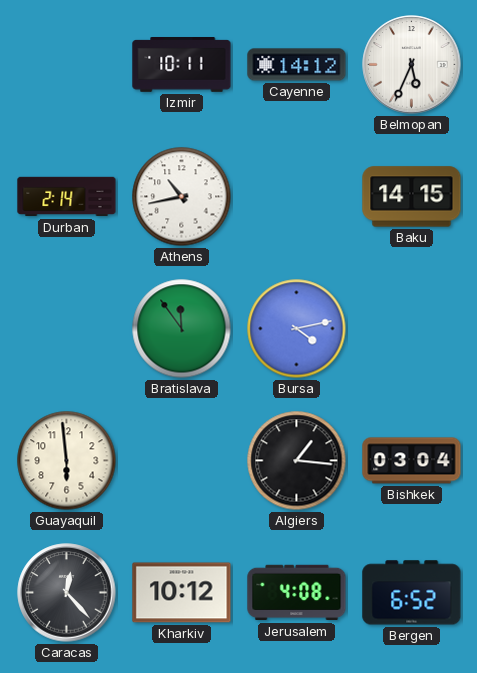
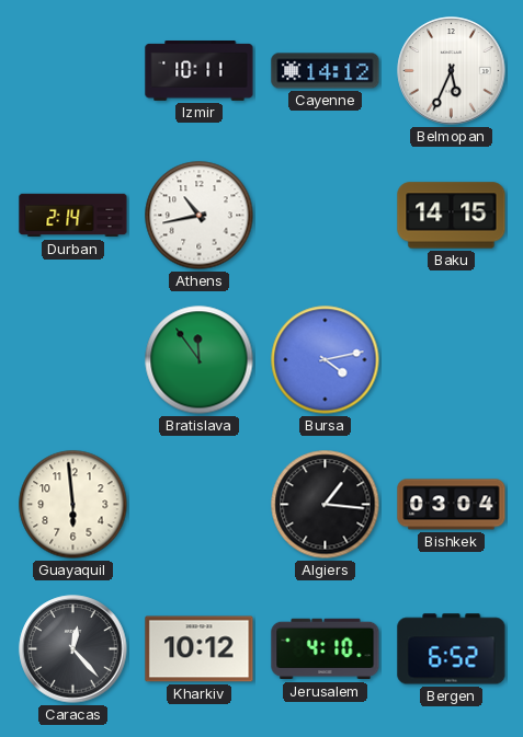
Jerusalem: 4:08 -> 4:10 (326, 649)
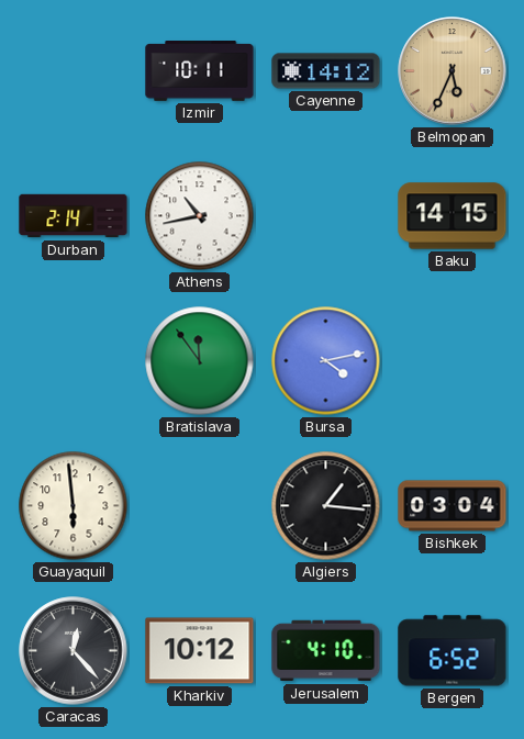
Belmopan dial: white -> champagne (453, 71)
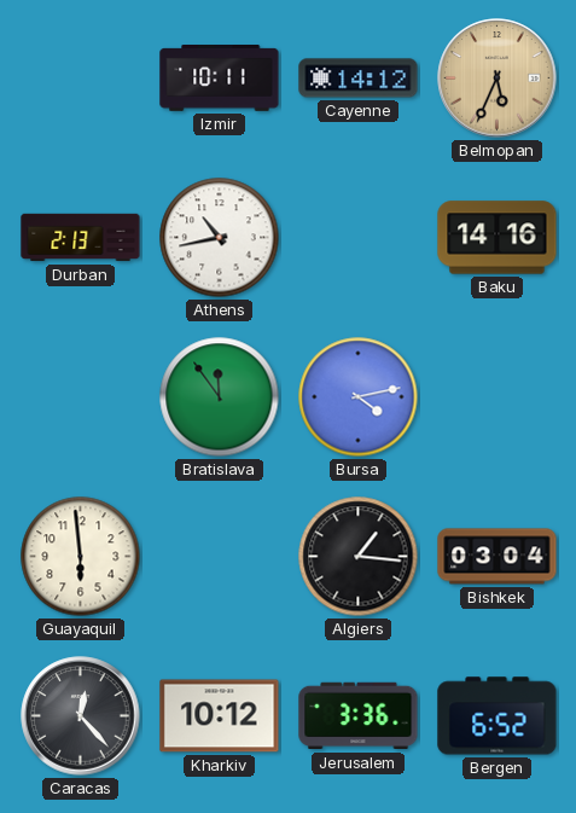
Durban: 2:14 -> 2:13 (81, 238)
Baku: 14:15 -> 14:16 (498, 238)
Jerusalem: 4:10 -> 3:36 (359, 716)
